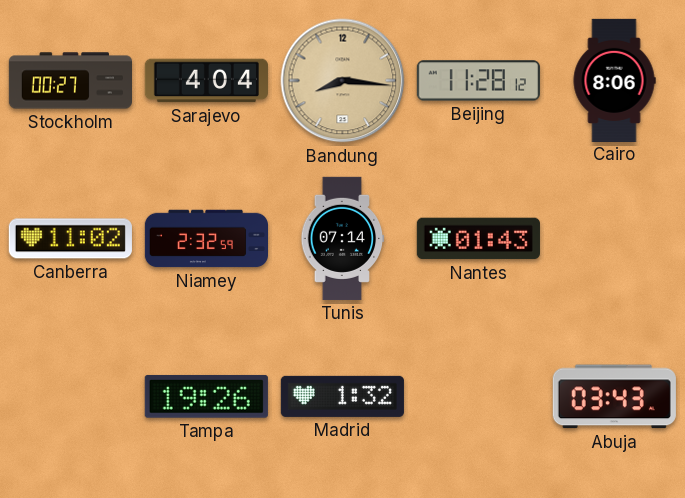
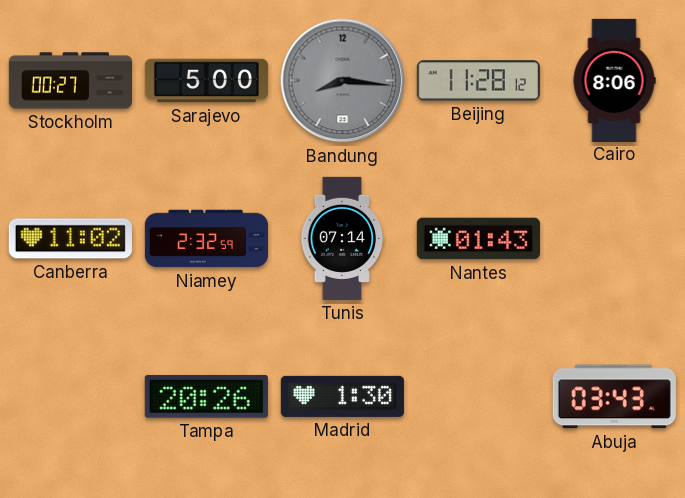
Sarajevo: 4:04 -> 5:00 (206, 81)
Bandung dial: champagne -> grey (343, 81)
Tampa: 19:26 -> 20:26 (206, 396)
Madrid: 1:32 -> 1:30 (342, 396)
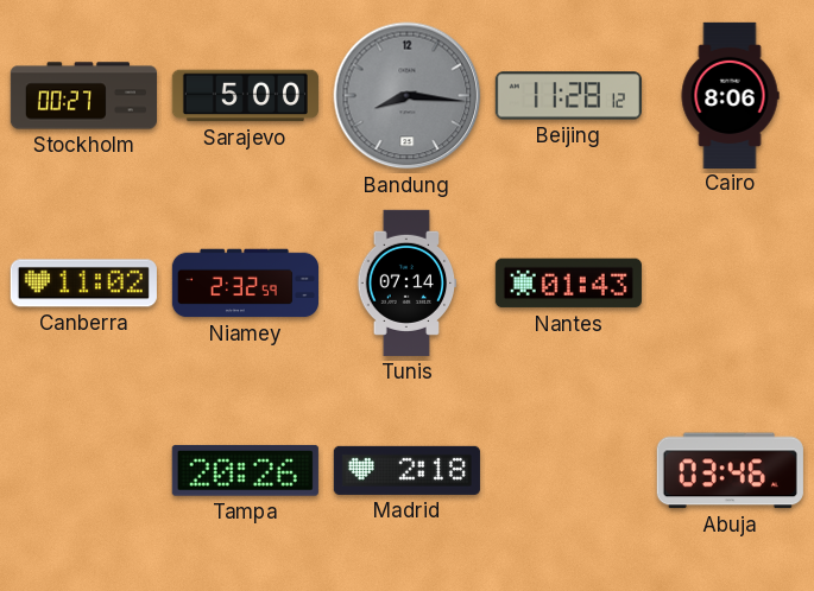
Madrid: 1:30 -> 2:18 (406, 470)
Abuja: 03:43 -> 03:46 (730, 471)
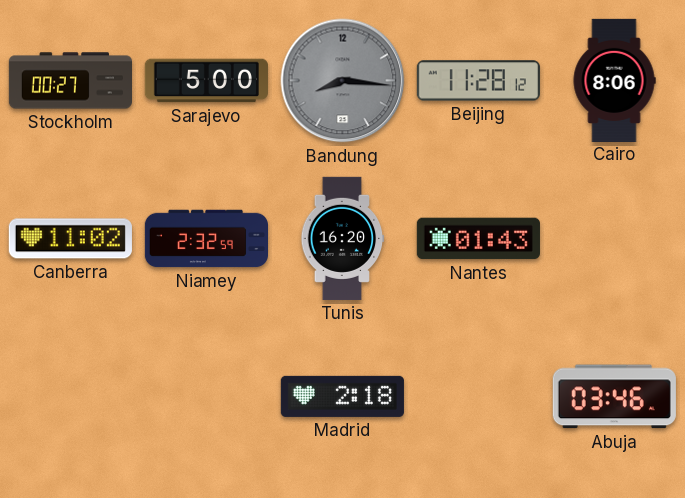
Tunis: 07:14 -> 16:20 (343, 238)
Tampa: 20:26 -> none (245, 470)
